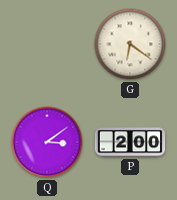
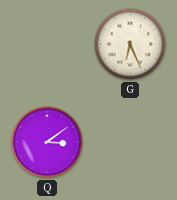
G: 6:21 -> 6:26 (130, 44)
P: 2:00 -> none (130, 142)
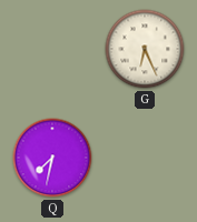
Q: 3:09 -> 7:32 (52, 158)
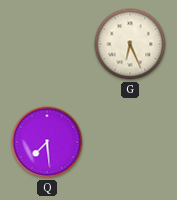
Q: 7:32 -> 7:29 (47, 142)
